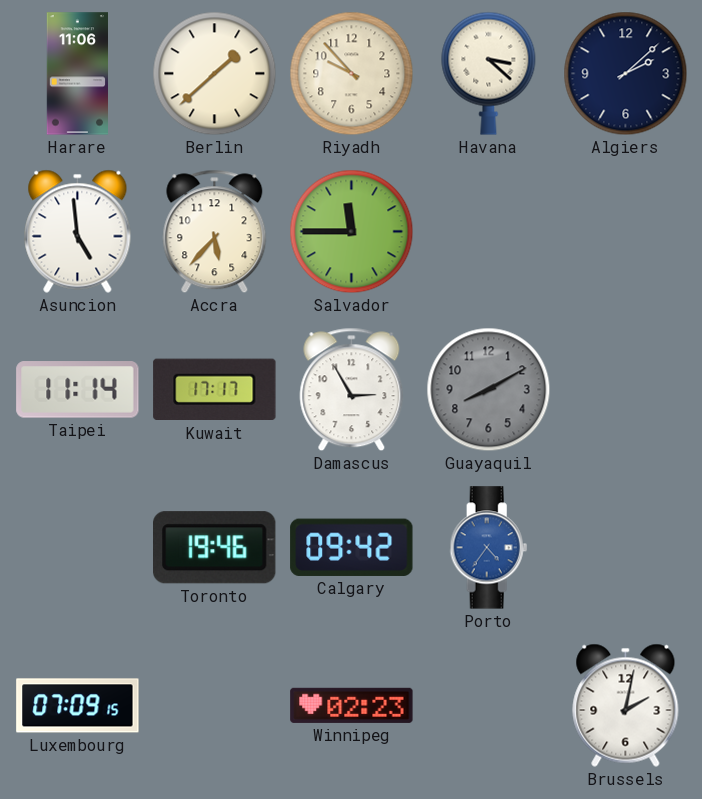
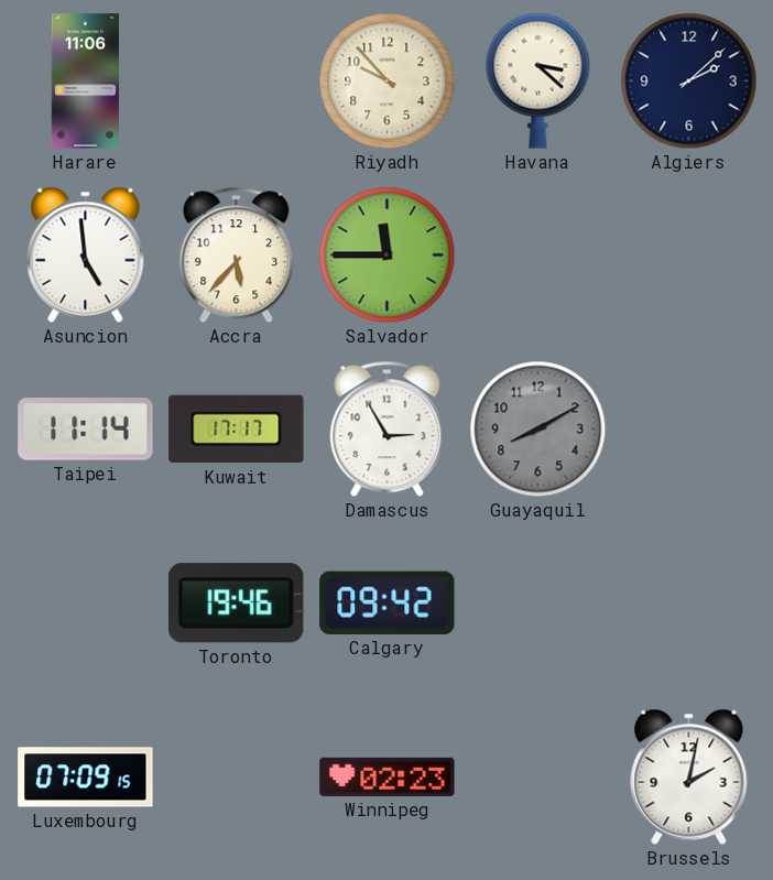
Berlin: 1:38 -> none (215, 74)
Porto: 4:36 -> none (489, 548)
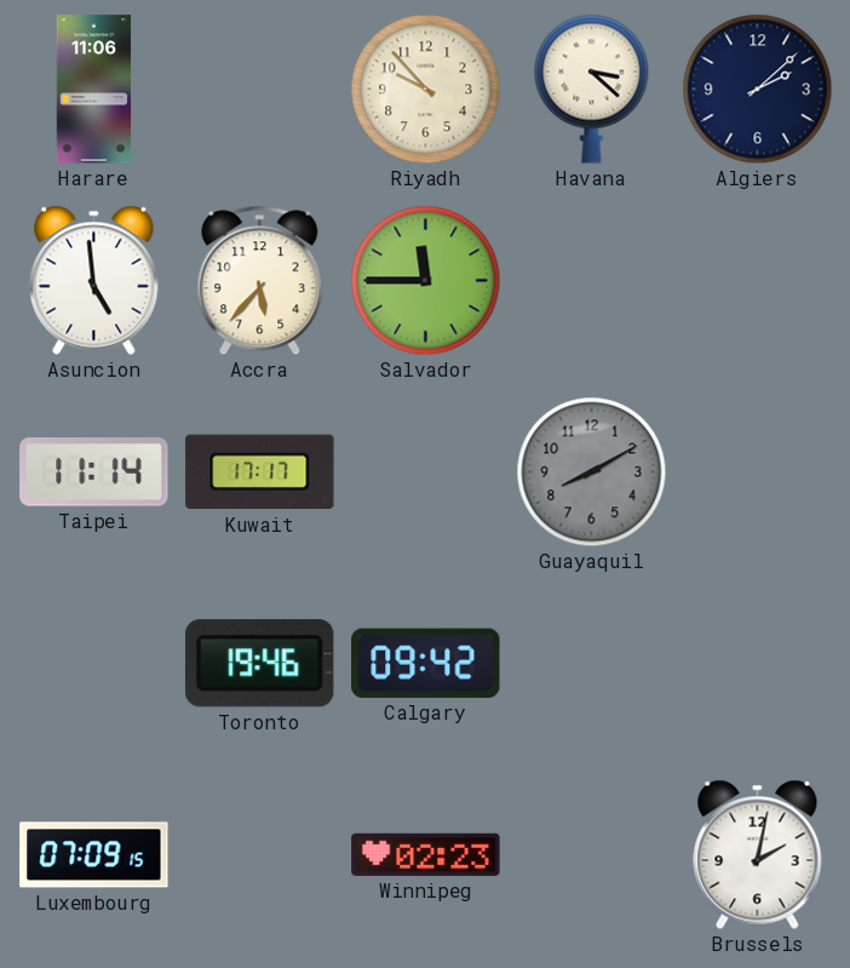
Damascus: 2:55 -> none (388, 430)
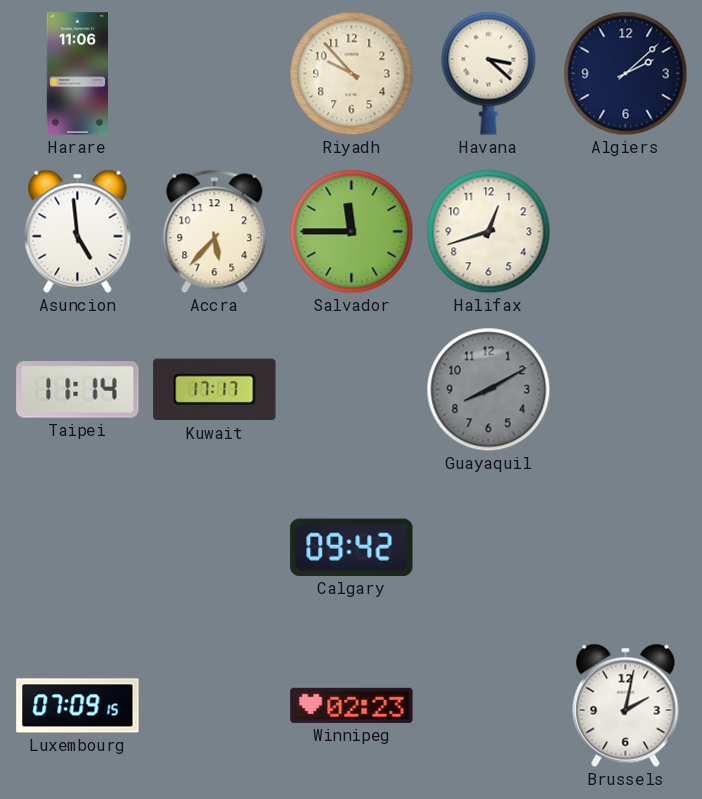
Halifax: none -> 12:42 (489, 232)
Toronto: 19:46 -> none (260, 664)
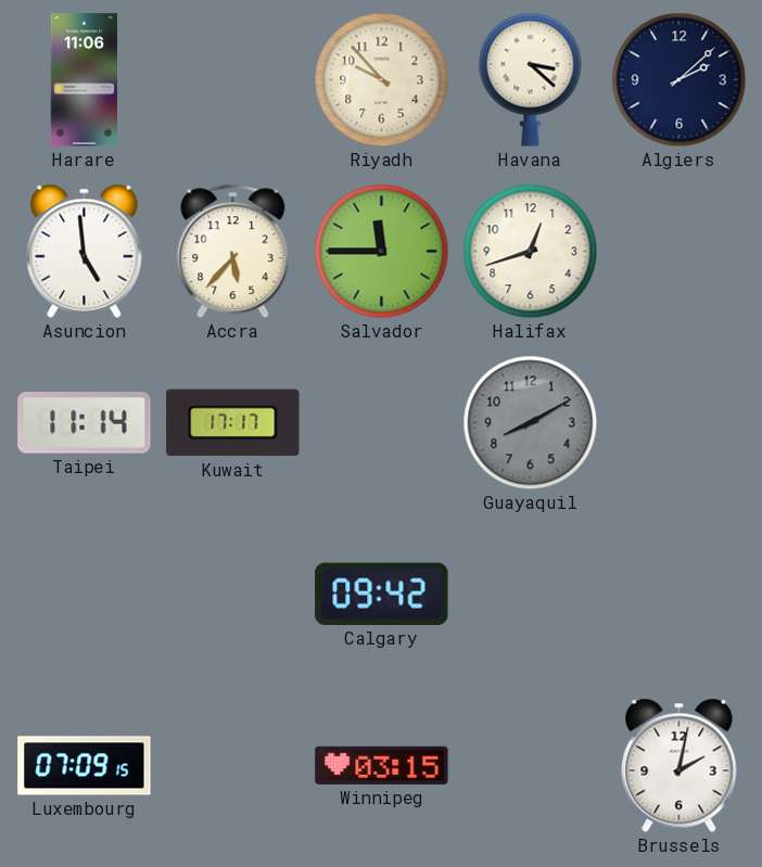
Winnipeg: 02:23 -> 03:15 (382, 765)
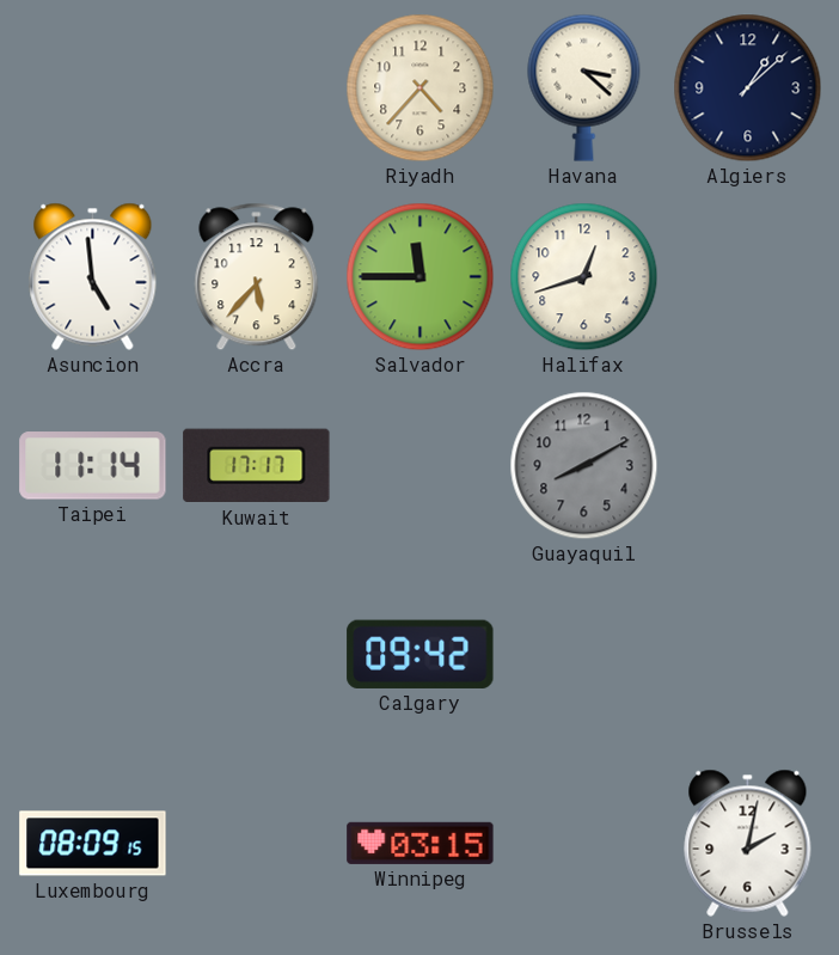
Harare: 11:06 -> none (84, 80)
Riyadh: 9:53 -> 4:37 (421, 88)
Algiers: 2:08 -> 1:08 (748, 88)
Luxembourg: 07:09 -> 08:09 (93, 844)
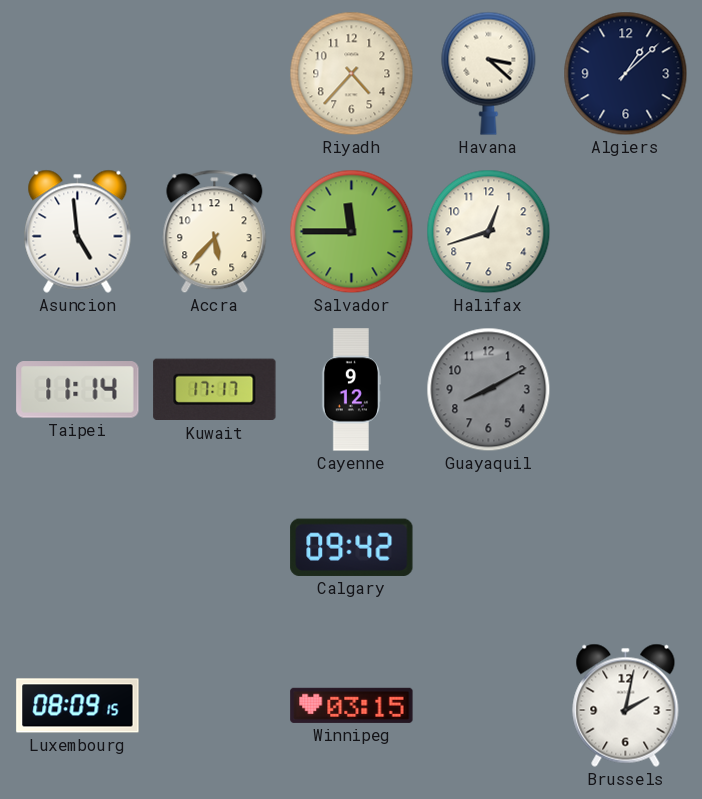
Cayenne: none -> 9:12 (351, 390)
